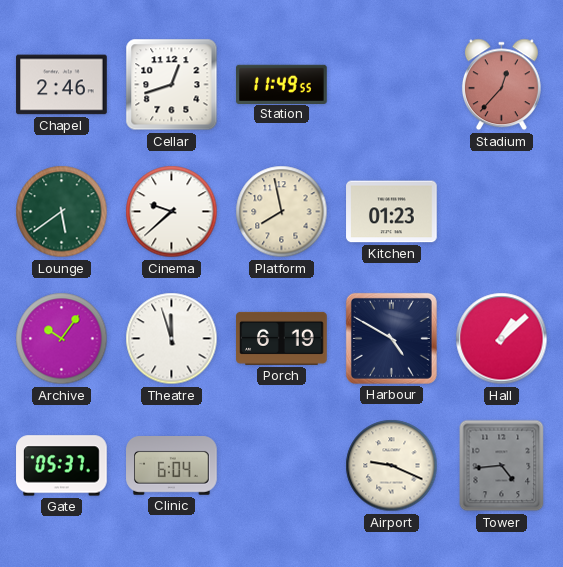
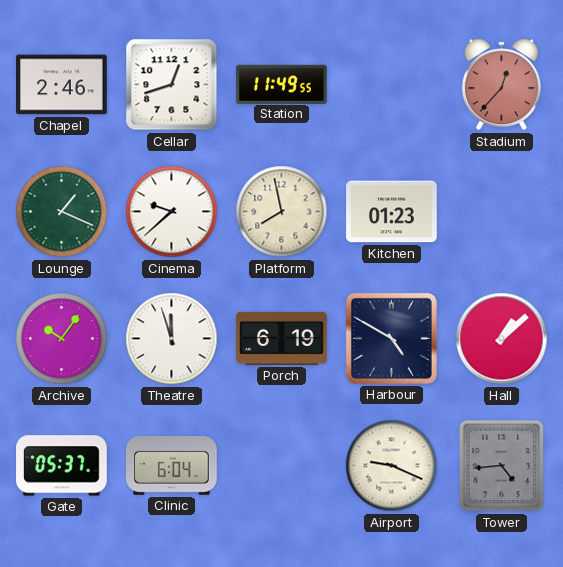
Lounge: 5:39 -> 1:19 (62, 212)
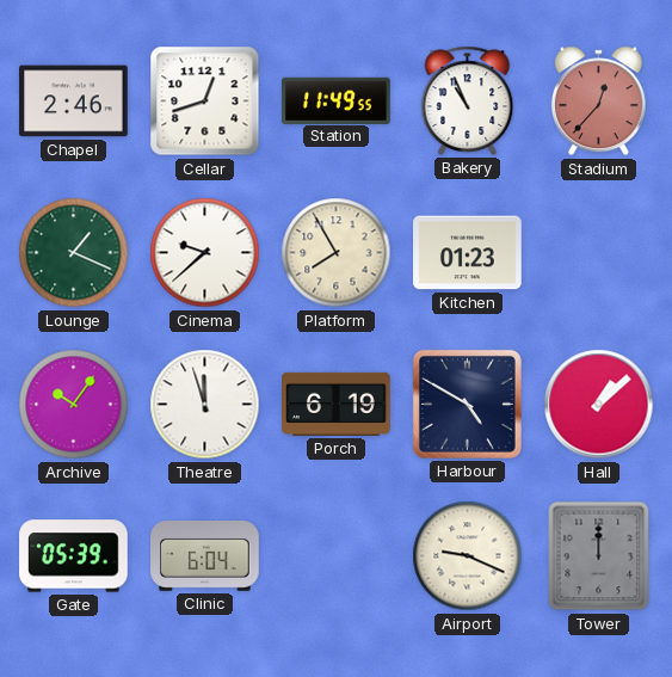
Bakery: none -> 10:56 (468, 100)
Platform: 7:58 -> 7:55 (337, 253)
Gate: 05:37 -> 05:39 (74, 556)
Tower: 4:44 -> 12:00 (599, 556)
